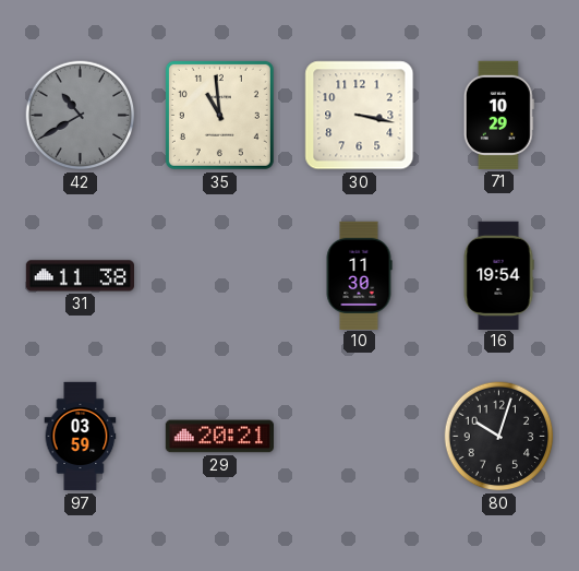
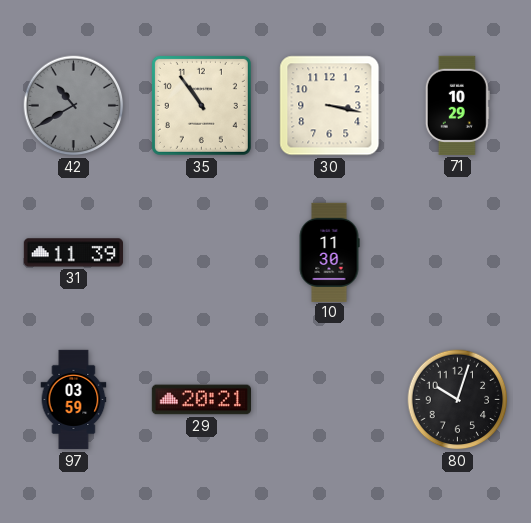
35: 10:59 -> 10:54 (201, 105)
31: 11:38 -> 11:39 (73, 253)
16: 19:54 -> none (498, 275)
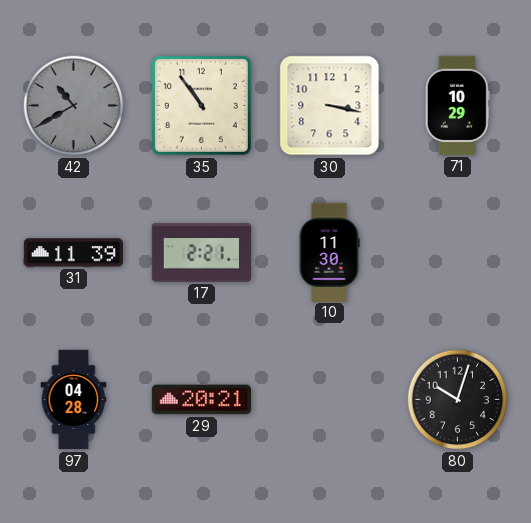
17: none -> 2:21 (201, 253)
97: 03:59 -> 04:28 (74, 400)
